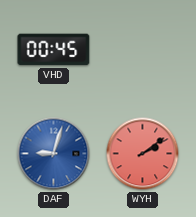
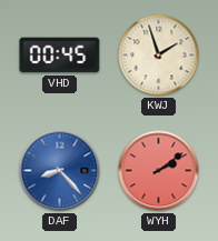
KWJ: none -> 1:57 (159, 56)
DAF: 9:03 -> 8:23 (60, 171)
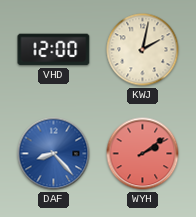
VHD: 00:45 -> 12:00 (54, 50)
KWJ: 1:57 -> 2:02 (143, 50)
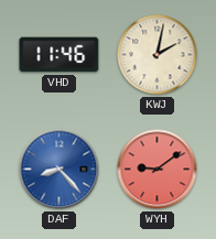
VHD: 12:00 -> 11:46 (60, 55)
WYH: 2:09 -> 9:09 (158, 170)
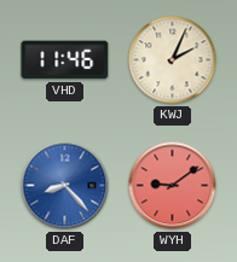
KWJ: 2:02 -> 2:04 (173, 60)
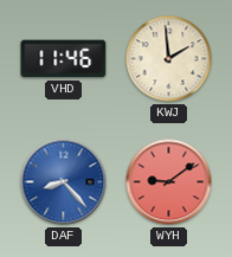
KWJ: 2:04 -> 1:59 (169, 59)
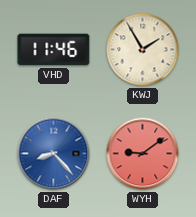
KWJ: 1:59 -> 1:55 (143, 50)
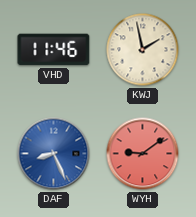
KWJ: 1:55 -> 1:58 (143, 50)
DAF: 8:23 -> 8:26 (54, 154)
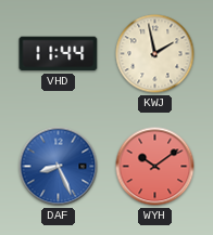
VHD: 11:46 -> 11:44 (59, 54)
WYH: 9:09 -> 10:09 (155, 167)
